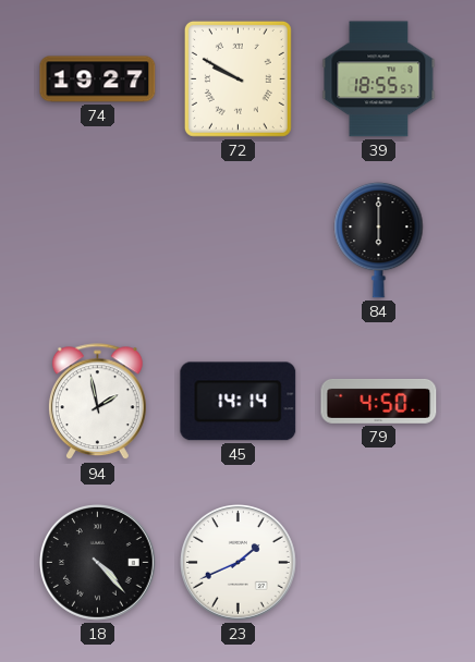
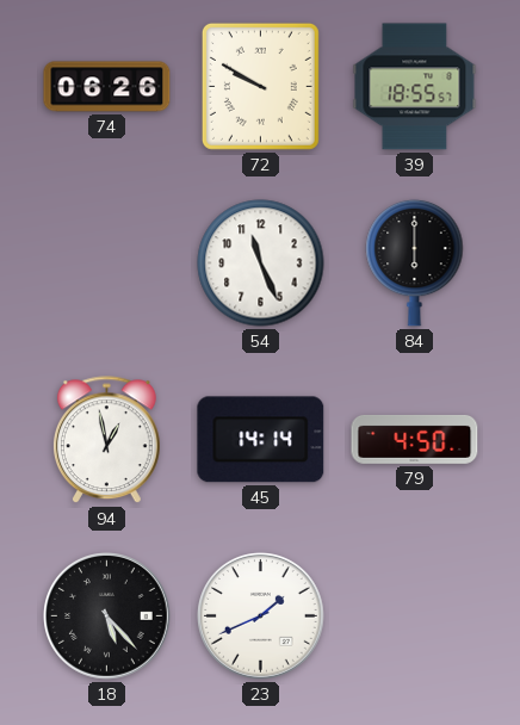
74: 19:27 -> 06:26 (107, 87)
54: none -> 11:26 (261, 264)
94: 1:58 -> 12:58 (106, 440)
18: 4:23 -> 5:23 (107, 616)
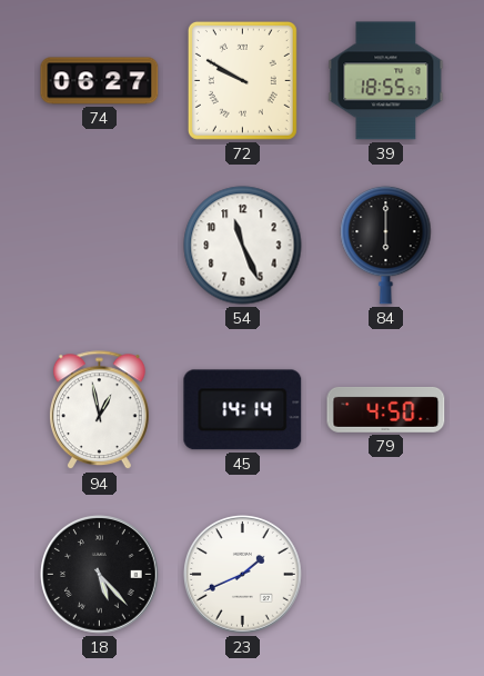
74: 06:26 -> 06:27 (100, 81)
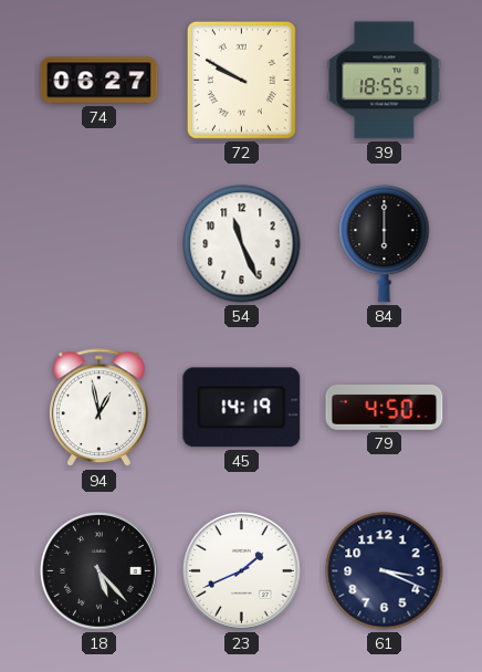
45: 14:14 -> 14:19 (242, 408)
61: none -> 3:19 (385, 571)
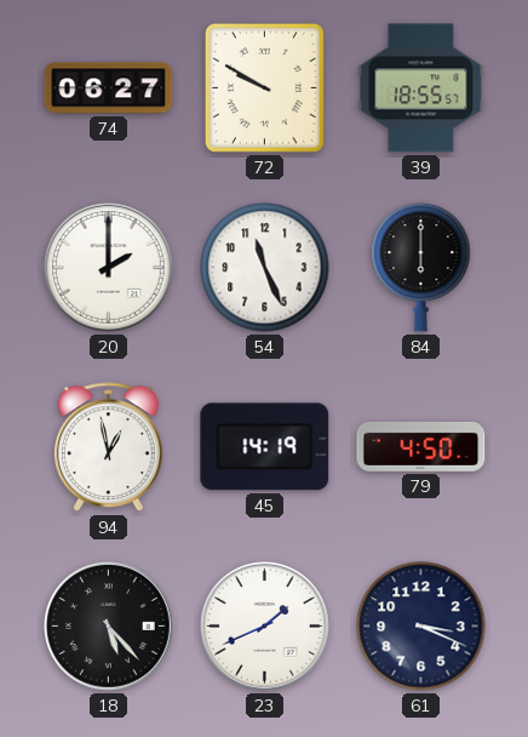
20: none -> 2:00 (109, 268)
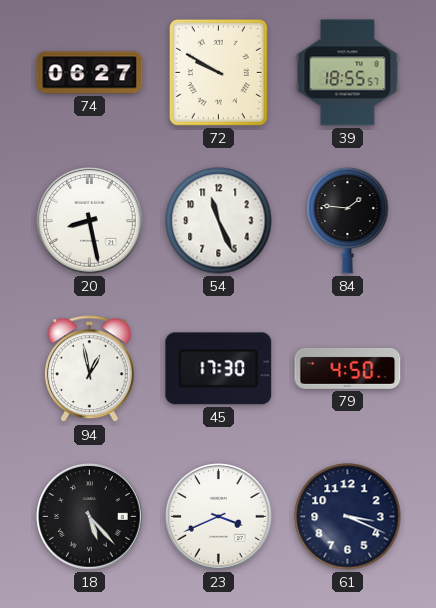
20: 2:00 -> 8:28 (90, 221)
84: 6:00 -> 1:46 (348, 220)
45: 14:19 -> 17:30 (219, 369)
23: 1:41 -> 3:41 (219, 517)
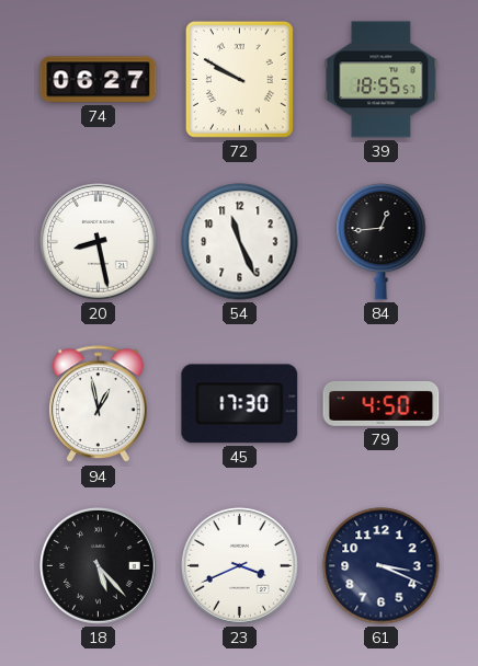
84: 1:46 -> 12:44 (382, 241)
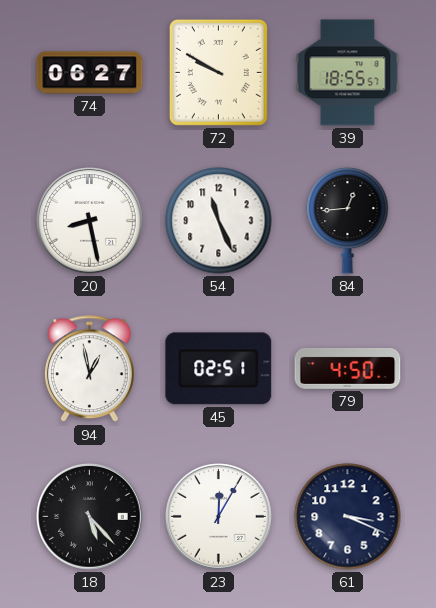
45: 17:30 -> 02:51 (219, 369)
23: 3:41 -> 12:05 (219, 517)
